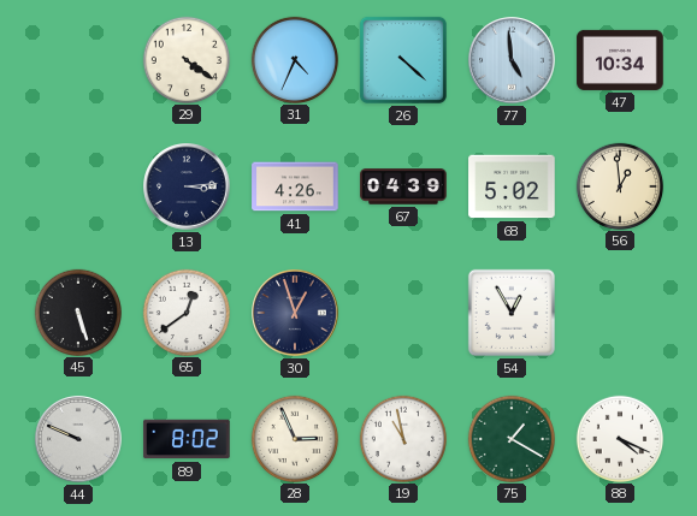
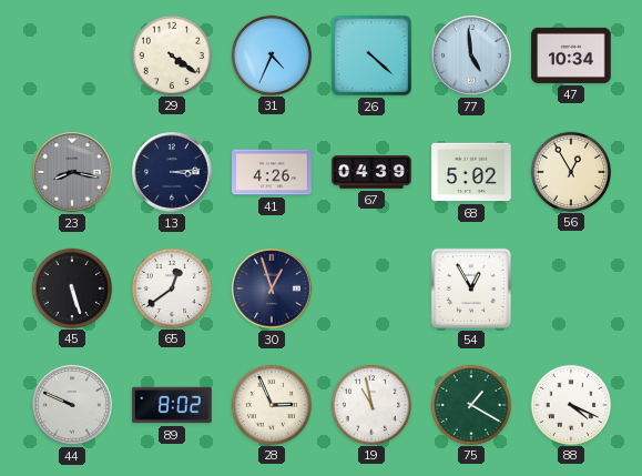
23: none -> 8:17 (72, 172)
56: 12:59 -> 12:55 (570, 171)
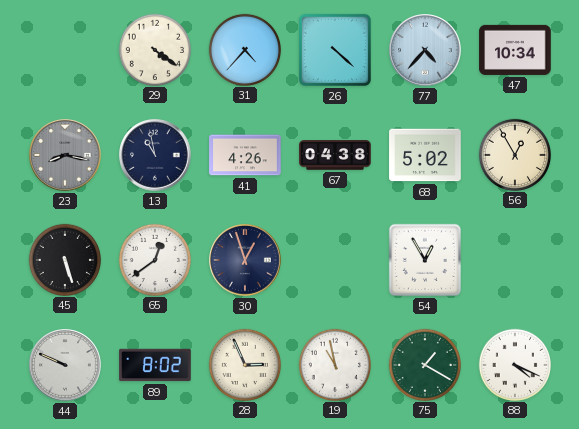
31: 4:34 -> 4:37 (244, 49)
77: 4:59 -> 4:37 (425, 50)
13: 3:14 -> 10:58 (155, 155)
67: 04:39 -> 04:38 (335, 155)
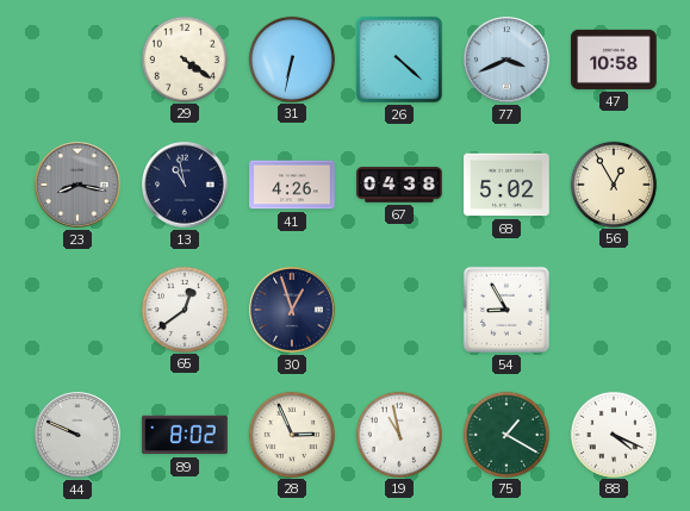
31: 4:37 -> 6:32 (291, 58)
77: 4:37 -> 3:41 (506, 60)
47: 10:34 -> 10:58 (614, 60)
45: 5:27 -> none (64, 259)
54: 12:55 -> 8:55 (506, 310)
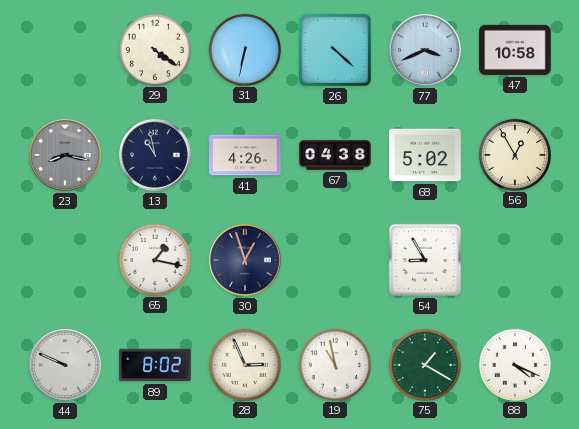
65: 12:39 -> 1:17 (154, 259)
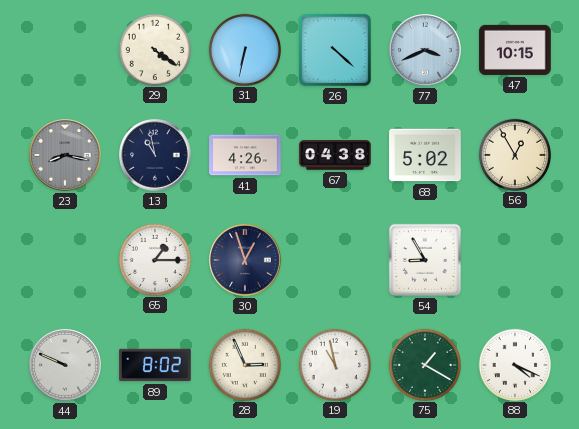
47: 10:58 -> 10:15 (515, 50)
65: 1:17 -> 1:15 (154, 259)
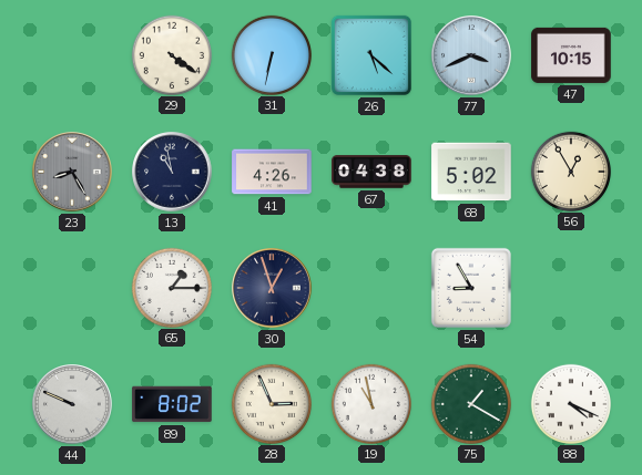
26: 4:22 -> 5:22 (371, 55)
23: 8:17 -> 8:25 (72, 172)
